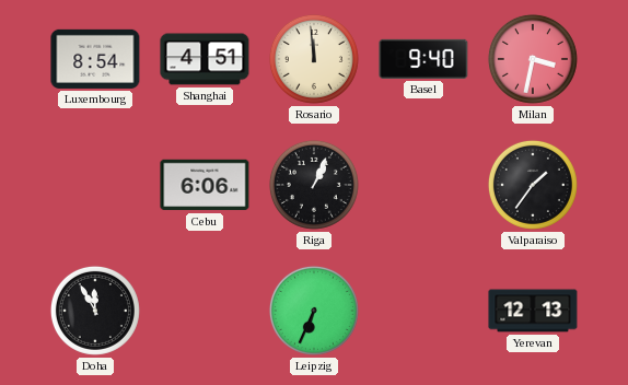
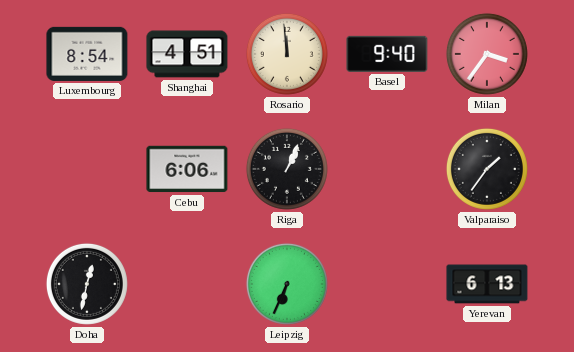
Milan: 3:32 -> 3:36 (487, 54)
Doha: 11:55 -> 12:32 (87, 284)
Yerevan: 12:13 -> 6:13 (487, 284)
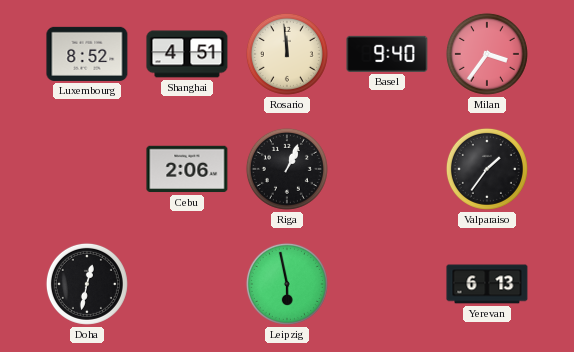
Luxembourg: 8:54 -> 8:52 (87, 54)
Cebu: 6:06 -> 2:06 (187, 169)
Leipzig: 6:34 -> 5:58 (287, 284)
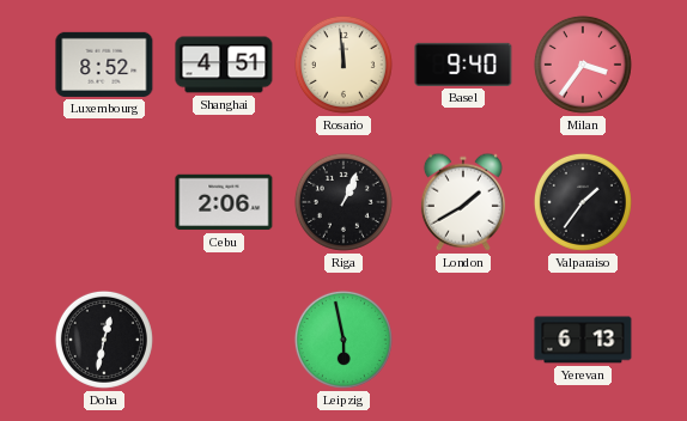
London: none -> 1:40 (463, 202)
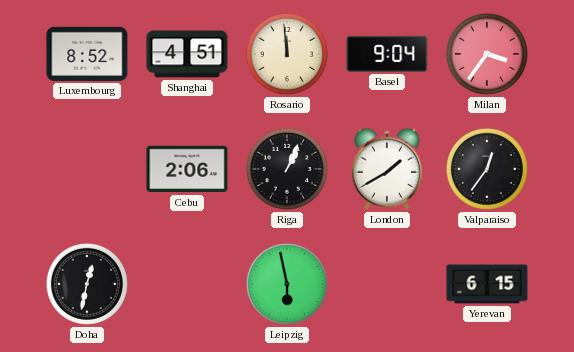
Basel: 9:40 -> 9:04 (387, 54)
Valparaiso: 1:36 -> 12:36 (487, 169)
Yerevan: 6:13 -> 6:15 (487, 284)
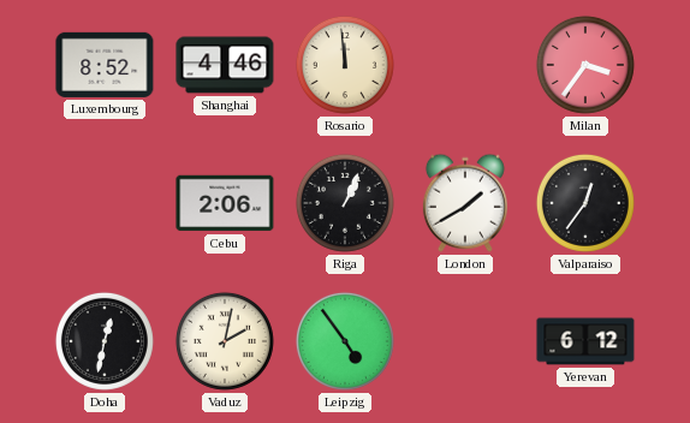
Shanghai: 4:51 -> 4:46 (225, 65)
Basel: 9:04 -> none (387, 54)
Vaduz: none -> 2:02 (225, 341)
Leipzig: 5:58 -> 4:54 (345, 341)
Yerevan: 6:15 -> 6:12 (585, 341)
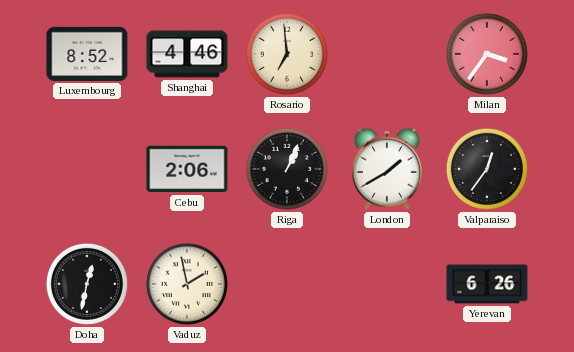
Rosario: 11:59 -> 6:59 (287, 54)
Vaduz: 2:02 -> 1:58 (187, 284)
Leipzig: 4:54 -> none (345, 341)
Yerevan: 6:12 -> 6:26 (487, 284)
